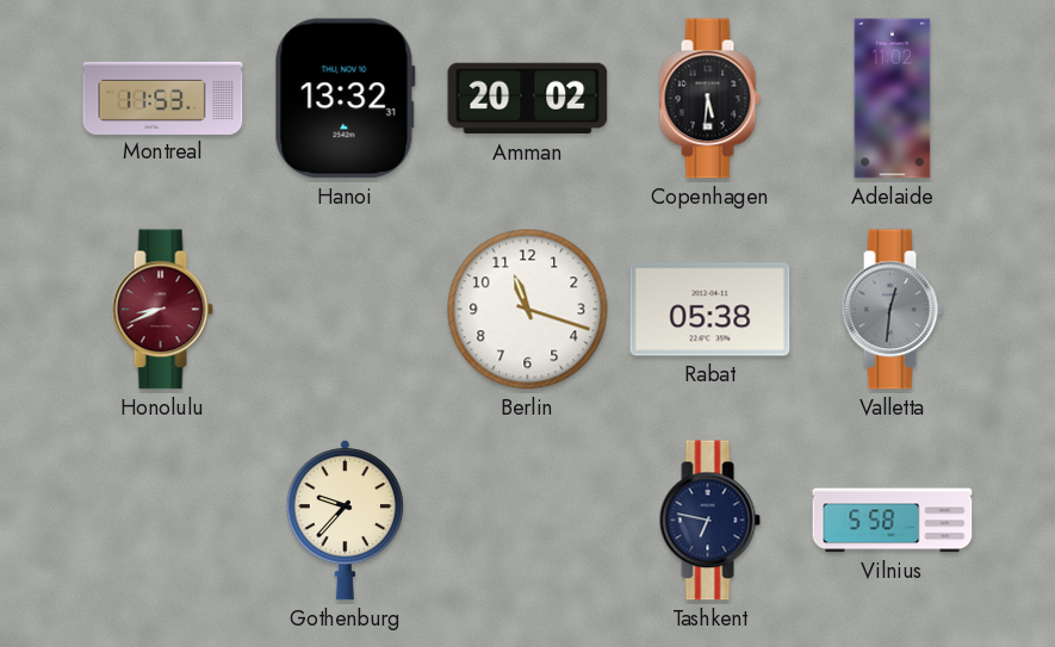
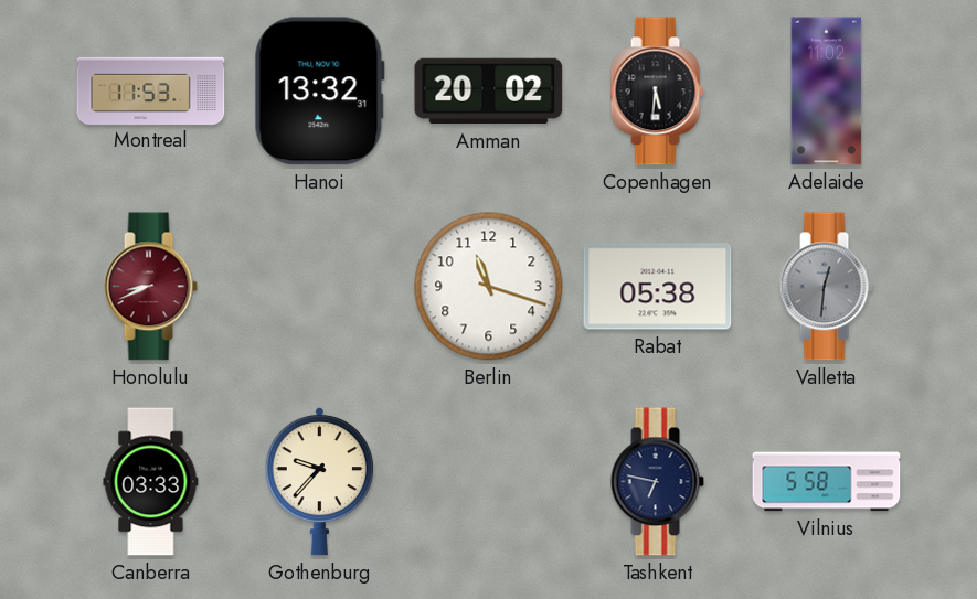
Canberra: none -> 03:33 (151, 482)
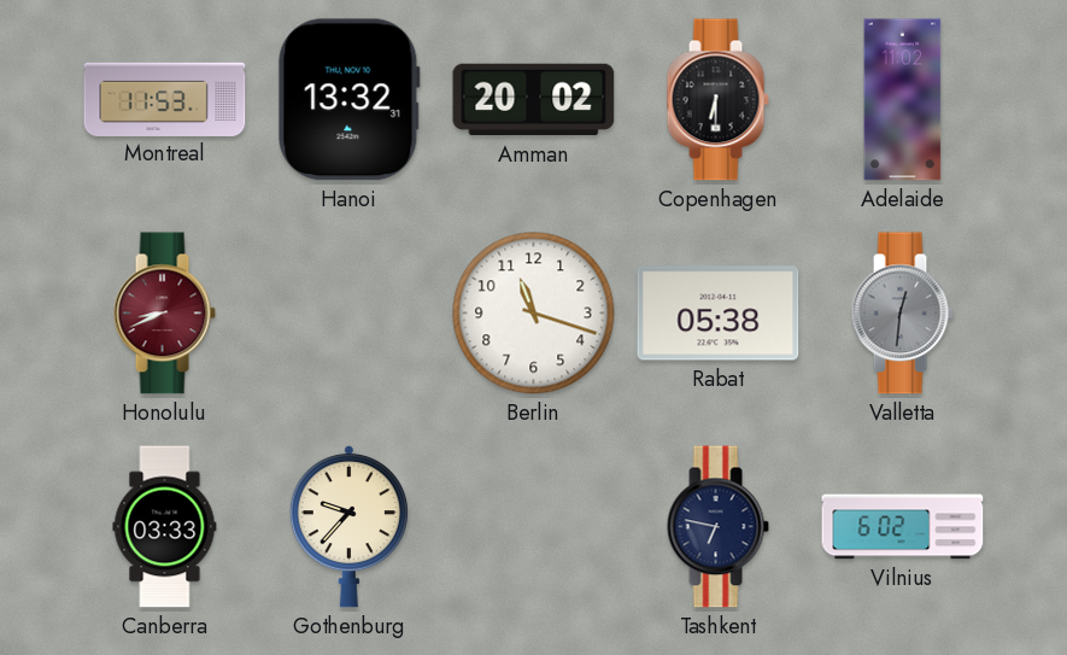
Copenhagen: 5:31 -> 6:30 (717, 100)
Vilnius: 5:58 -> 6:02 (903, 527)
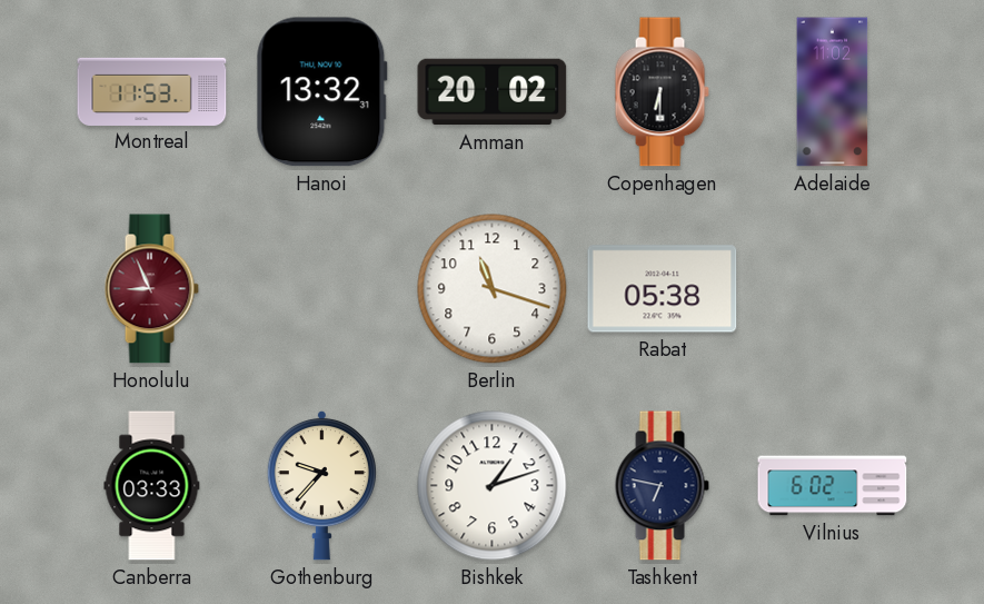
Honolulu: 8:41 -> 8:56 (151, 289)
Valletta: 12:31 -> none (902, 314)
Bishkek: none -> 1:12 (493, 486)
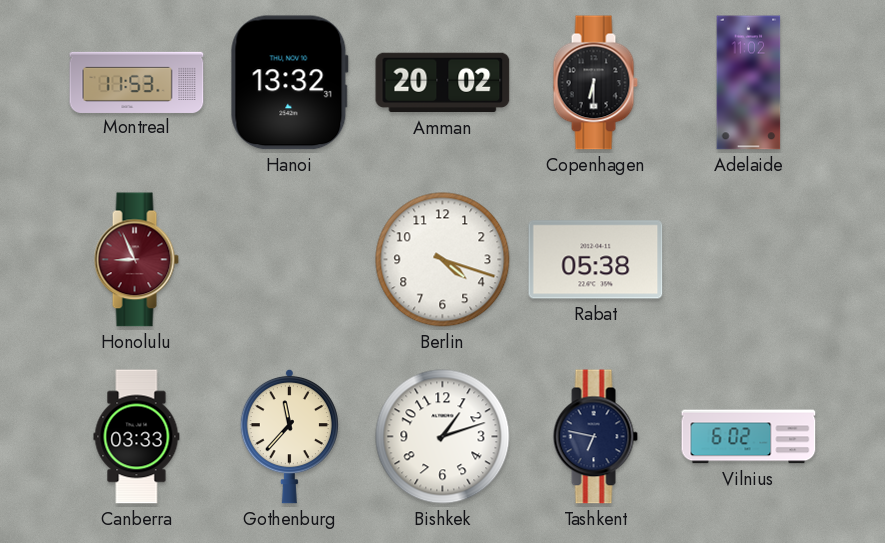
Berlin: 11:18 -> 4:18 (443, 260)
Gothenburg: 9:37 -> 11:37 (289, 436)
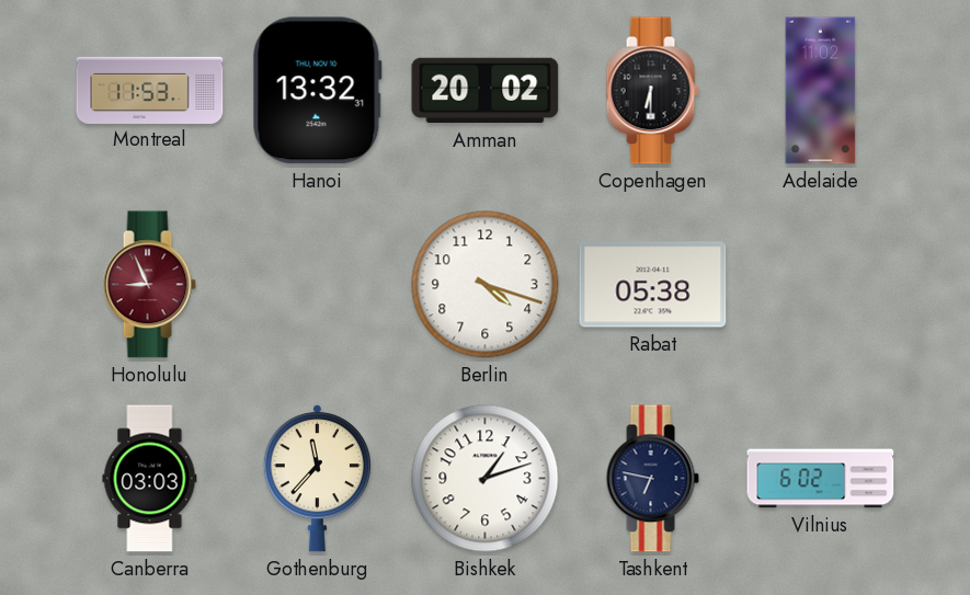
Canberra: 03:33 -> 03:03 (150, 479)
